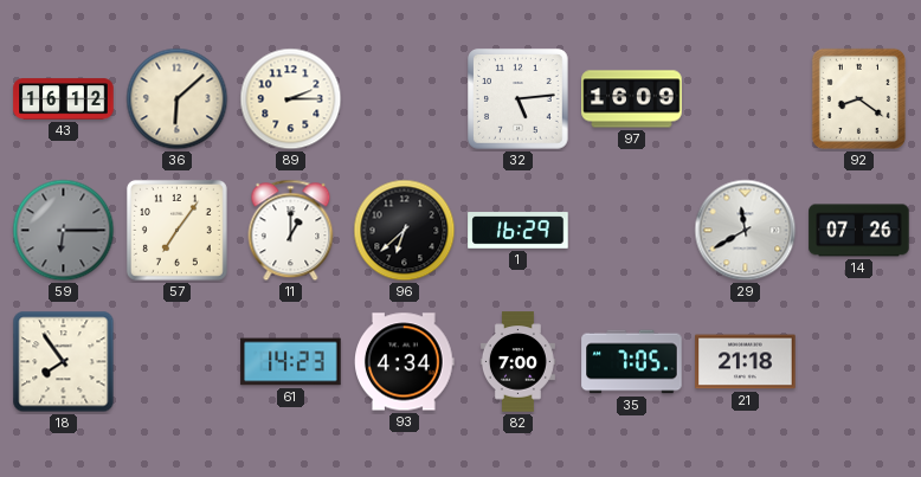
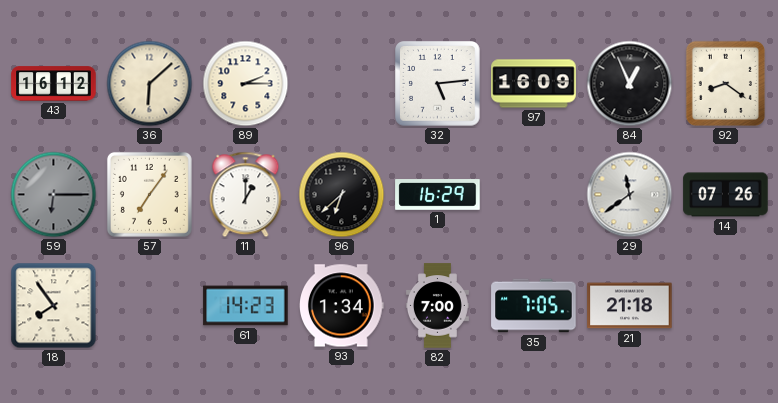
84: none -> 12:56 (630, 84)
29: 11:40 -> 11:39 (630, 195)
93: 4:34 -> 1:34 (342, 306)
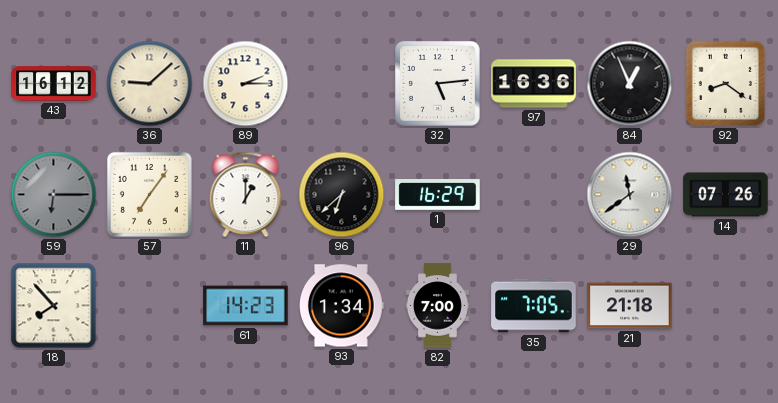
36: 6:08 -> 9:08 (150, 84)
97: 16:09 -> 16:36 (534, 84)
18: 7:54 -> 7:53 (54, 306)
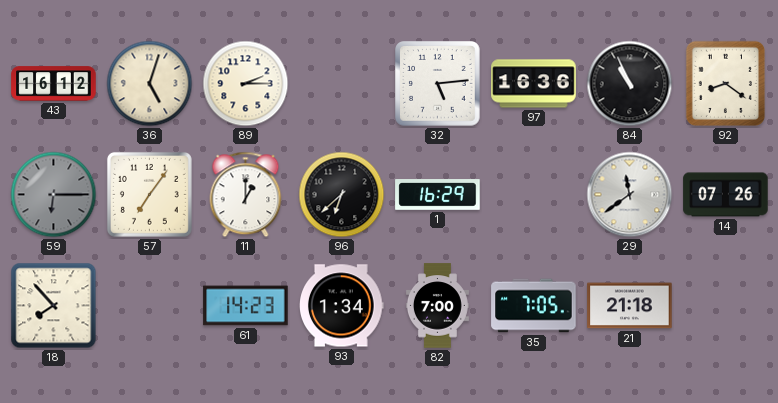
36: 9:08 -> 5:03 (150, 84)
84: 12:56 -> 10:56 (630, 84)
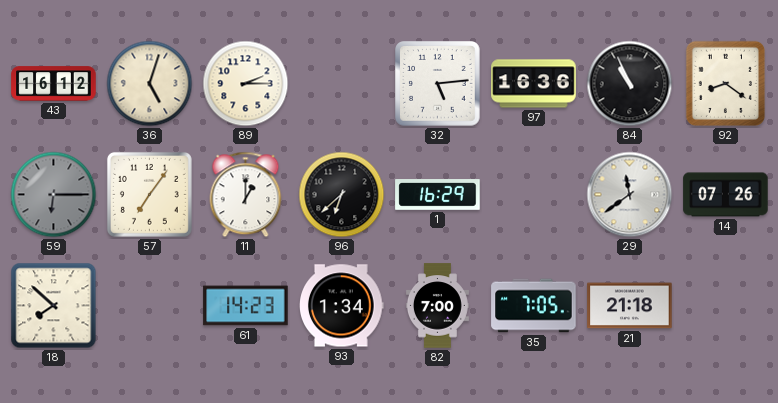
18: 7:53 -> 7:52 (54, 306)
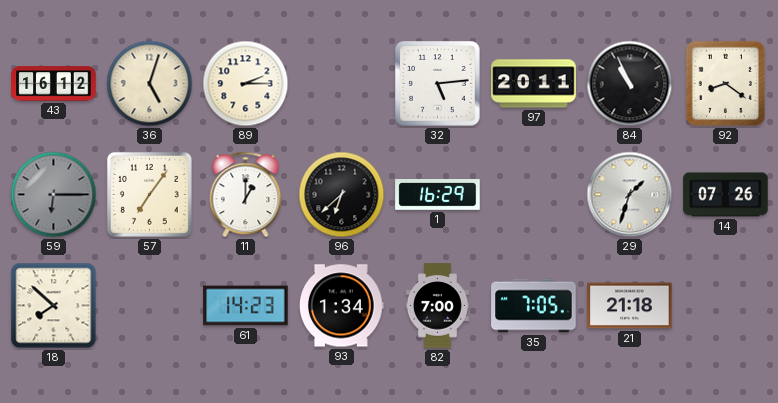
97: 16:36 -> 20:11 (534, 84)
29: 11:39 -> 1:33 (630, 195)
